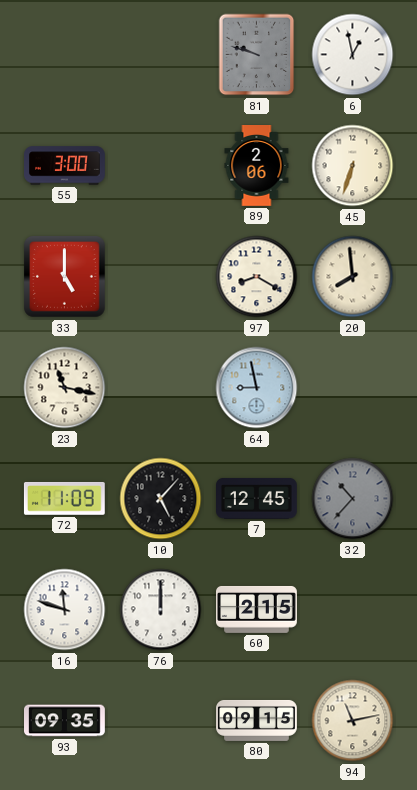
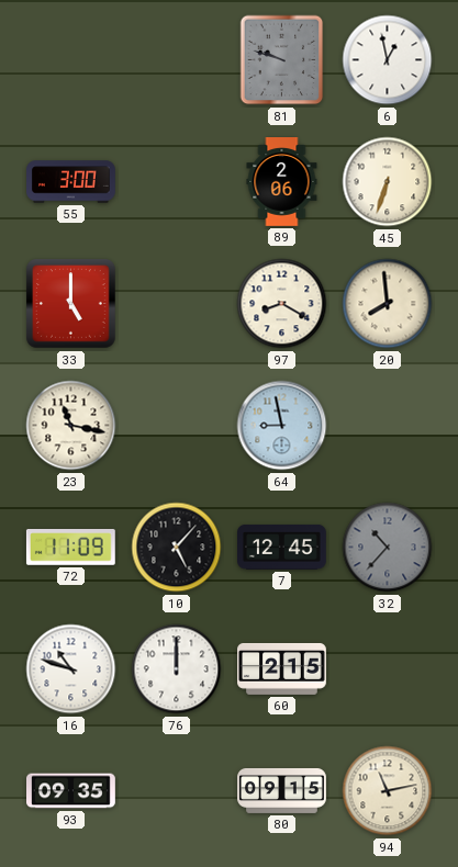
16: 11:48 -> 10:48 (71, 669)
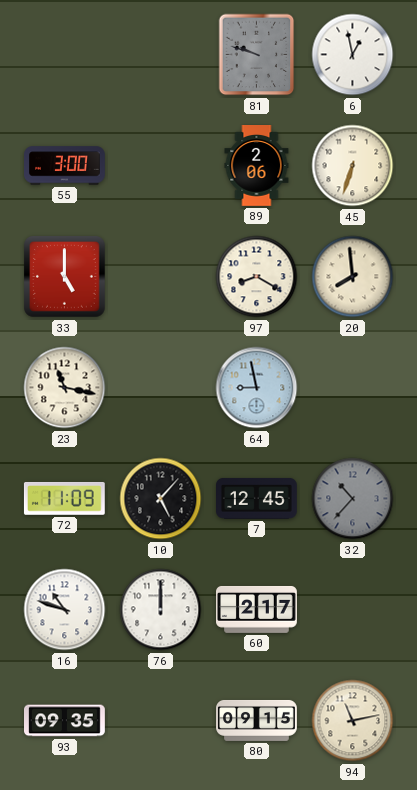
60: 2:15 -> 2:17 (257, 609)
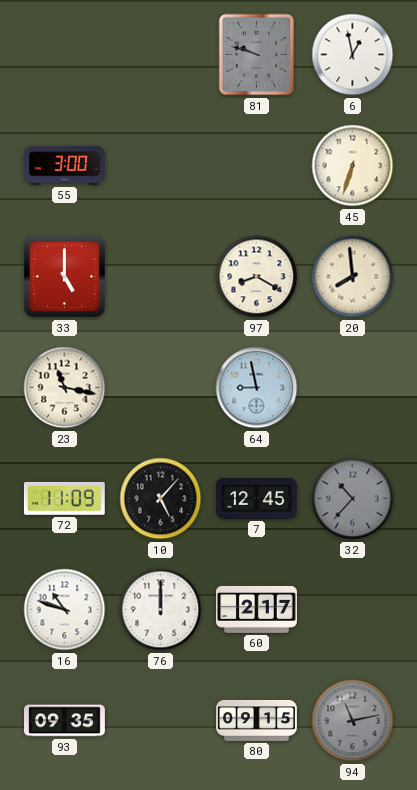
89: 2:06 -> none (257, 166)
94 dial: cream -> grey (353, 721)
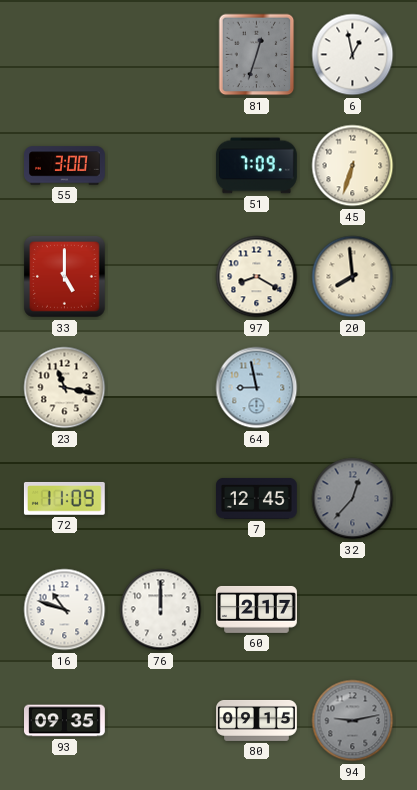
81: 9:48 -> 12:33 (257, 55)
51: none -> 7:09 (257, 166)
10: 5:07 -> none (161, 499)
32: 10:37 -> 12:37 (353, 499)
94: 11:13 -> 9:13 (353, 721)
